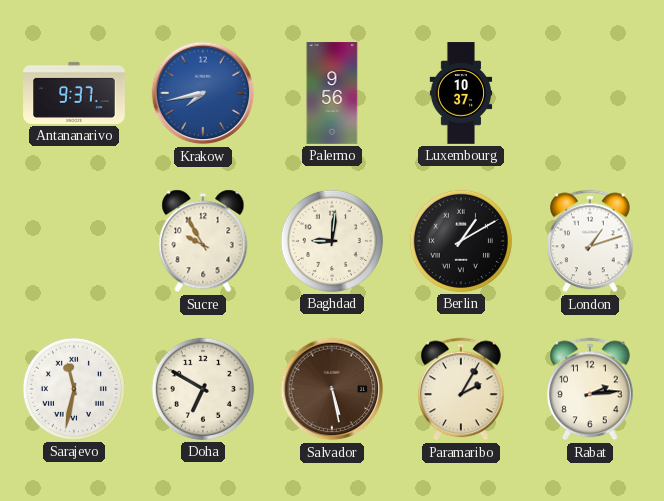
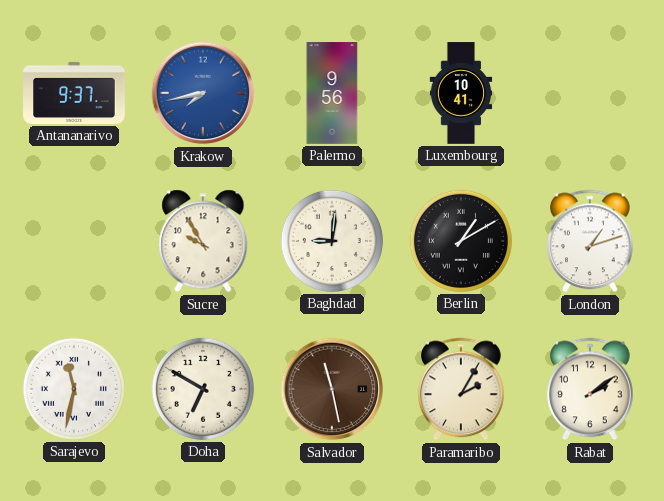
Luxembourg: 10:37 -> 10:41 (461, 93)
Salvador: 5:28 -> 11:28 (332, 389)
Rabat: 2:14 -> 2:09 (591, 389)
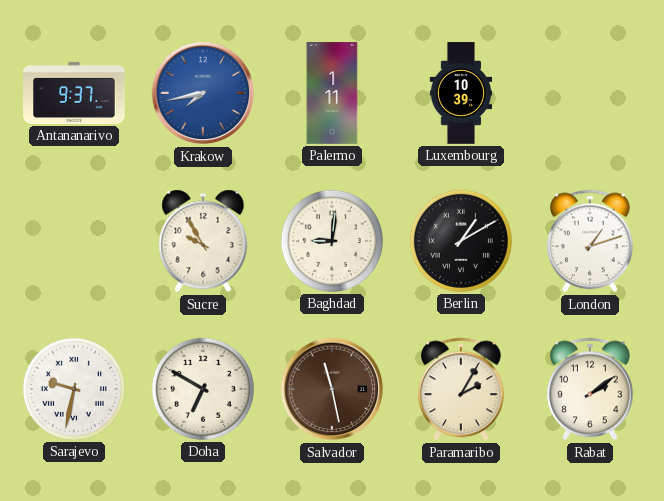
Palermo: 9:56 -> 1:11 (332, 93)
Luxembourg: 10:41 -> 10:39 (461, 93)
Sarajevo: 11:32 -> 9:32 (74, 389)
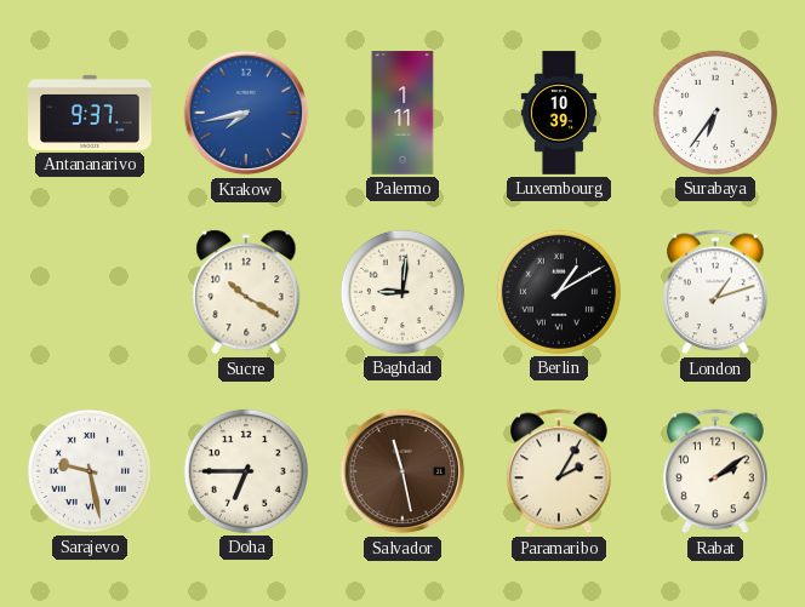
Surabaya: none -> 6:36 (715, 113)
Sucre: 9:55 -> 10:20 (246, 292)
Sarajevo: 9:32 -> 9:28 (90, 471)
Doha: 6:50 -> 6:45 (246, 471)
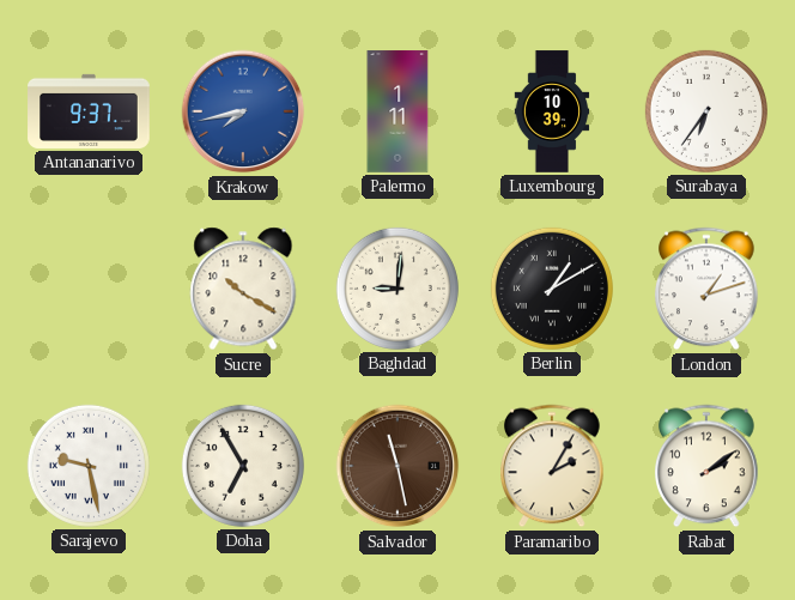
Doha: 6:45 -> 6:55 (243, 466)
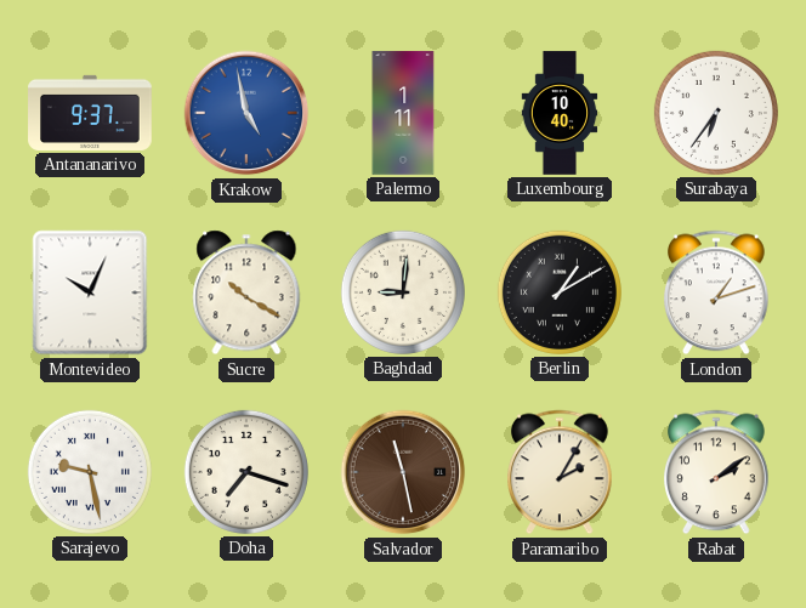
Krakow: 7:43 -> 4:58 (246, 113)
Luxembourg: 10:39 -> 10:40 (560, 113)
Montevideo: none -> 10:04 (90, 292)
Doha: 6:55 -> 7:18 (246, 472)
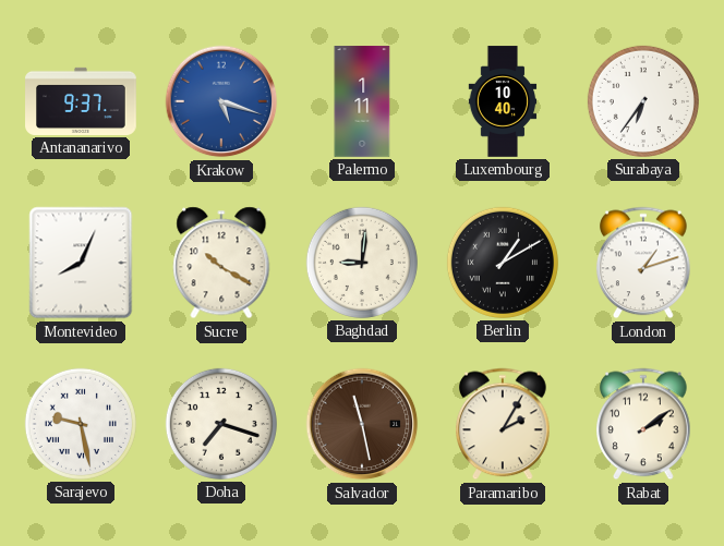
Krakow: 4:58 -> 5:18 (221, 101)
Montevideo: 10:04 -> 8:04 (81, 263)
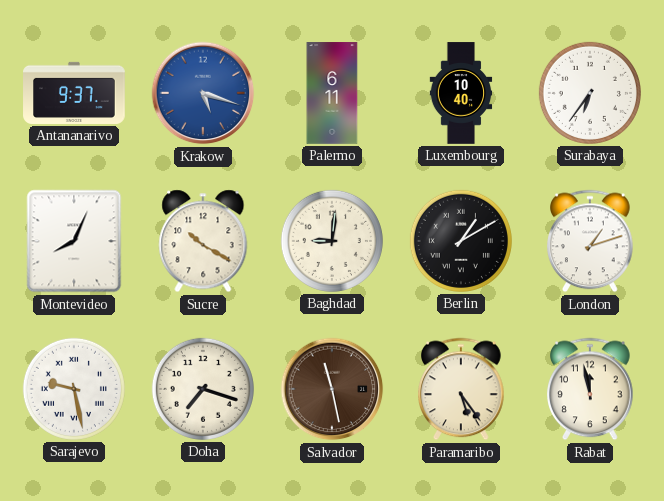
Palermo: 1:11 -> 6:11 (332, 93)
Paramaribo: 2:05 -> 5:24 (462, 389)
Rabat: 2:09 -> 11:58 (591, 389)
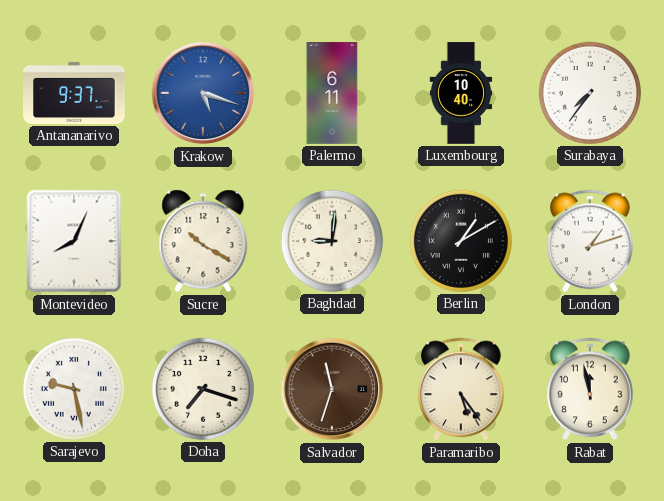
Surabaya: 6:36 -> 7:36 (590, 93)
Salvador: 11:28 -> 11:33 (332, 389)
